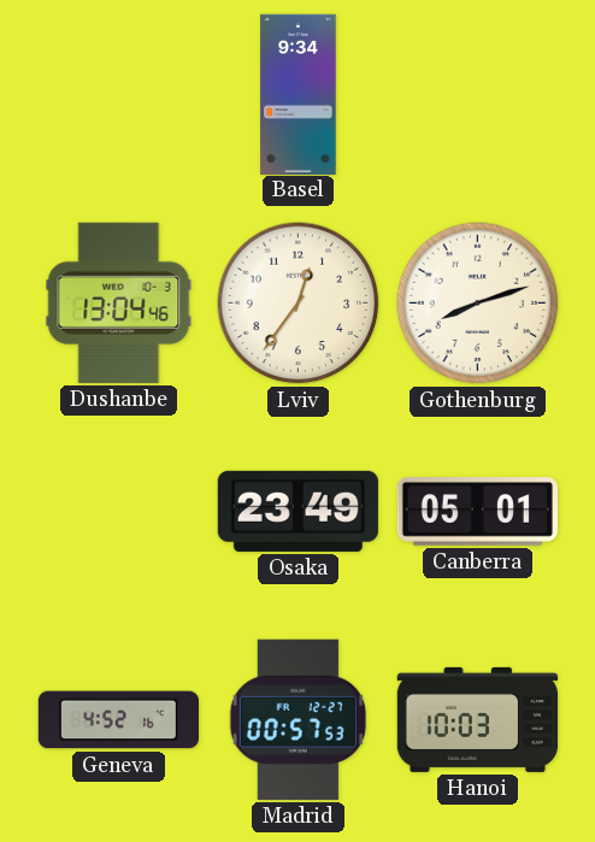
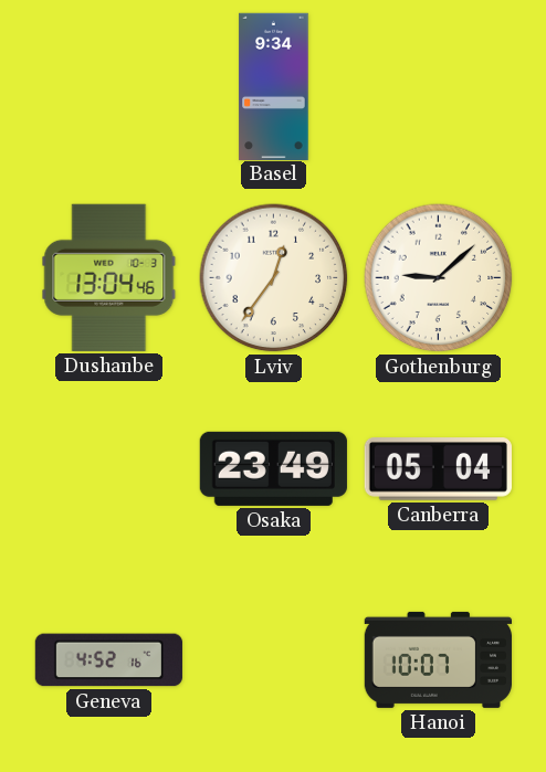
Gothenburg: 8:12 -> 9:08 (439, 278)
Canberra: 05:01 -> 05:04 (438, 469)
Madrid: 00:57 -> none (297, 719)
Hanoi: 10:03 -> 10:07 (438, 659)
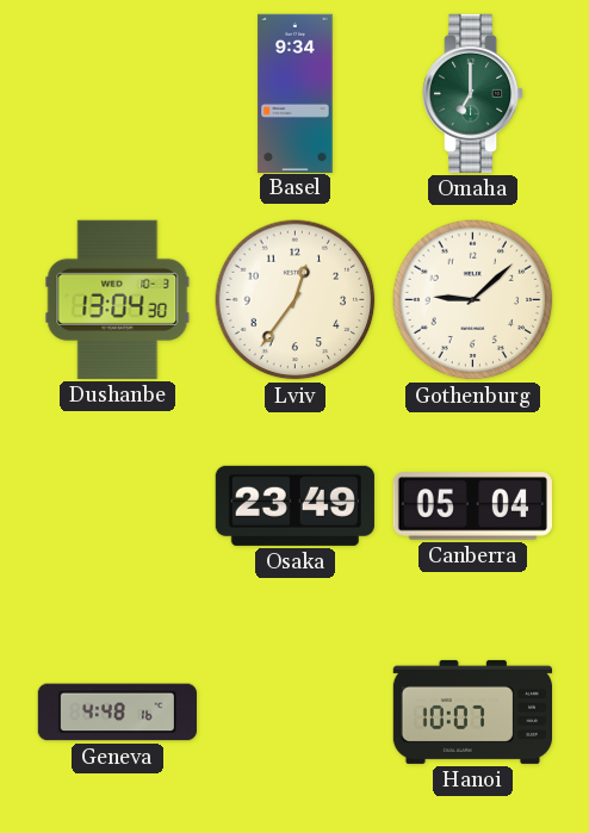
Omaha: none -> 7:00 (473, 93)
Dushanbe: 13:04:46 -> 13:04:30 (118, 299)
Geneva: 4:52 -> 4:48 (117, 713)
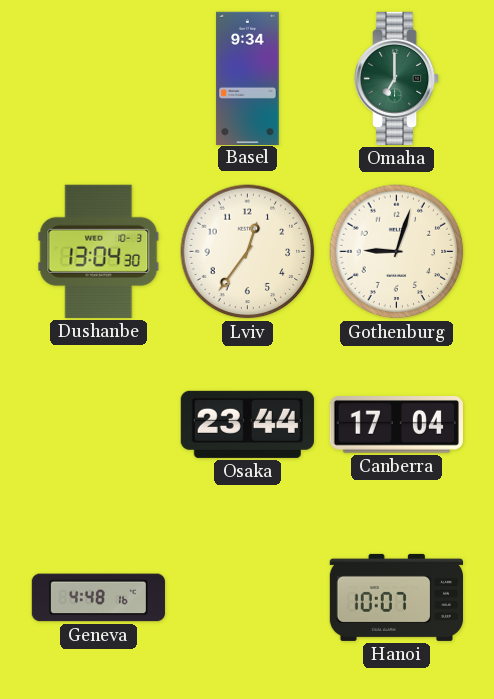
Gothenburg: 9:08 -> 9:03 (397, 252)
Osaka: 23:49 -> 23:44 (247, 424)
Canberra: 05:04 -> 17:04 (396, 425)
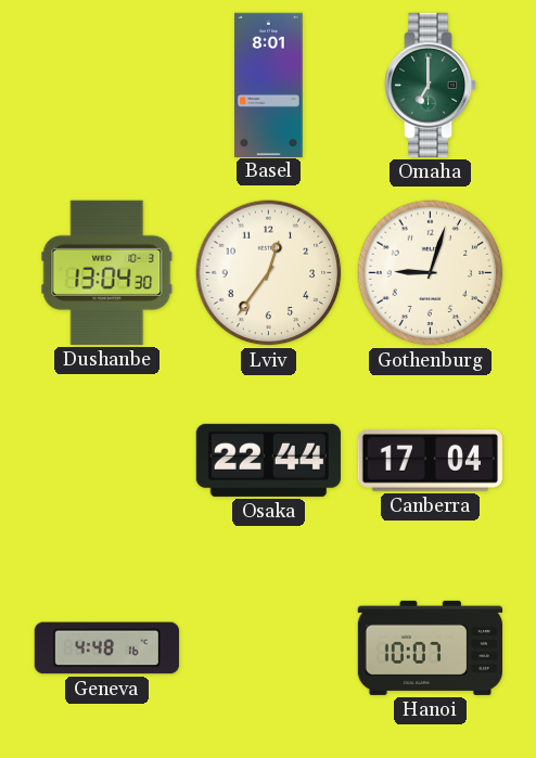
Basel: 9:34 -> 8:01 (269, 85)
Osaka: 23:44 -> 22:44 (268, 460)
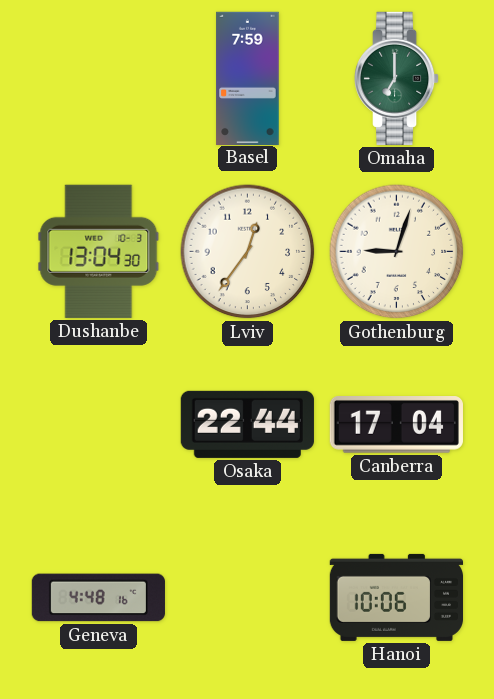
Basel: 8:01 -> 7:59 (248, 78)
Hanoi: 10:07 -> 10:06 (396, 597)
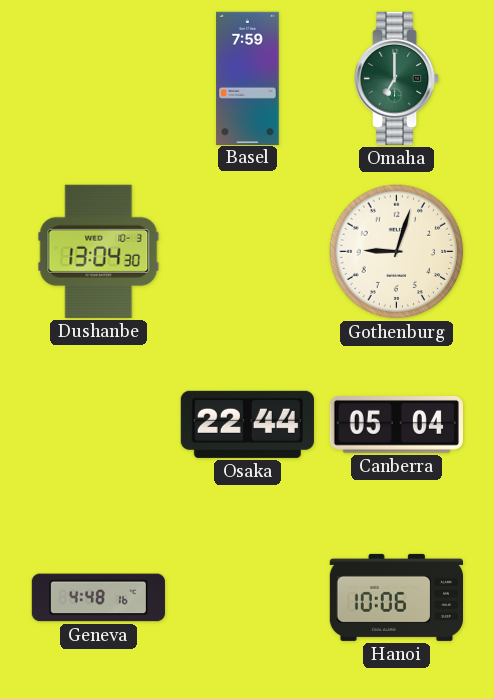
Lviv: 12:36 -> none (248, 252)
Canberra: 17:04 -> 05:04 (396, 425)
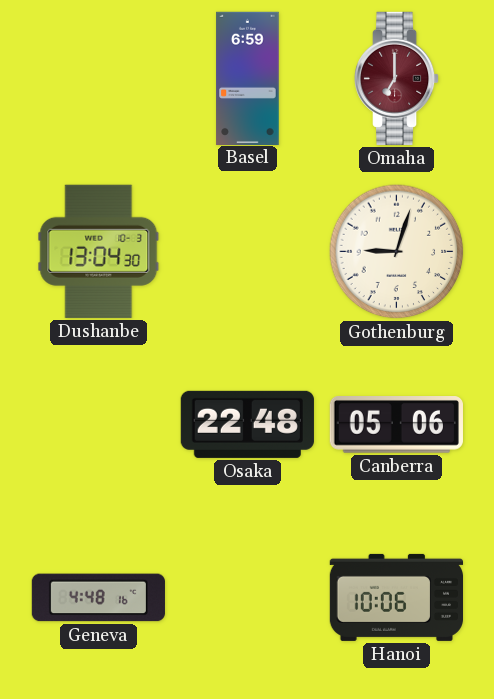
Basel: 7:59 -> 6:59 (248, 78)
Omaha dial: green -> burgundy (397, 78)
Osaka: 22:44 -> 22:48 (247, 424)
Canberra: 05:04 -> 05:06 (396, 425)
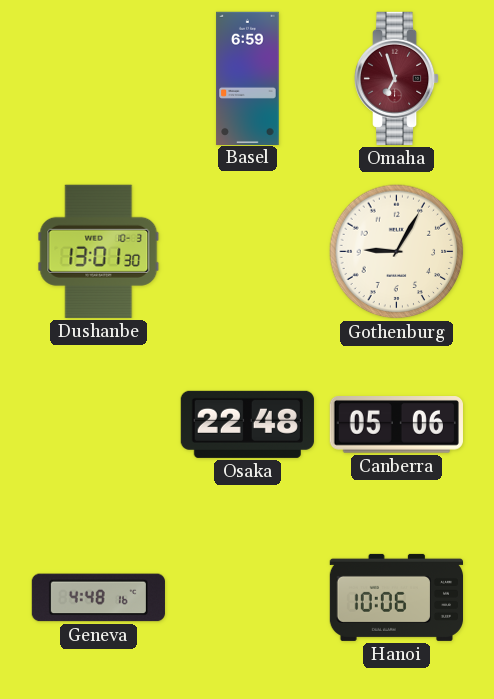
Omaha: 7:00 -> 6:57 (397, 78)
Dushanbe: 13:04 -> 13:01 (99, 251)
Gothenburg: 9:03 -> 9:05 (397, 252)
